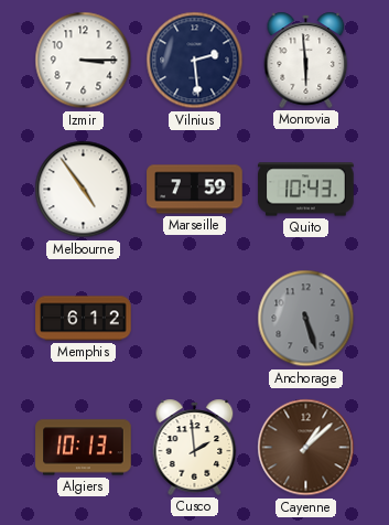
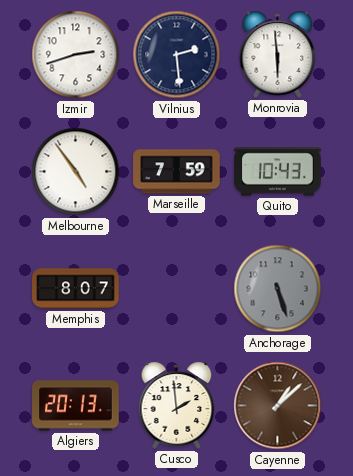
Izmir: 3:15 -> 2:42 (76, 55)
Memphis: 6:12 -> 8:07 (76, 289)
Algiers: 10:13 -> 20:13 (76, 406)
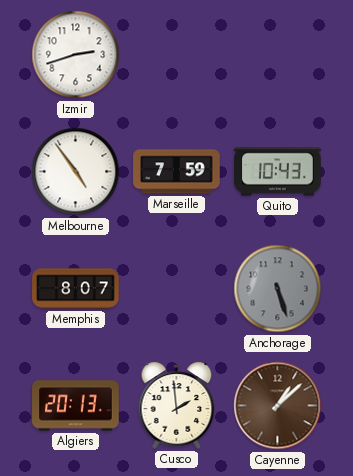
Vilnius: 2:29 -> none (177, 55)
Monrovia: 5:59 -> none (278, 54)
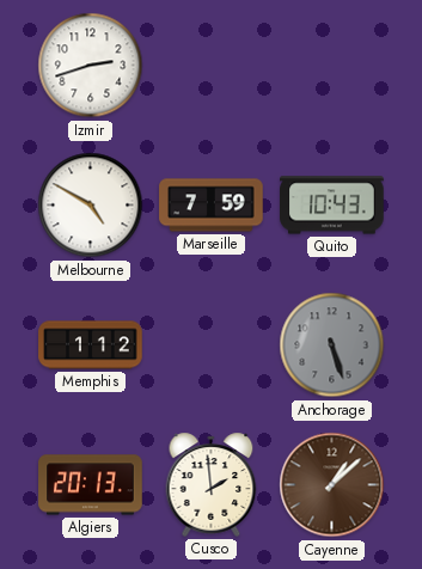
Melbourne: 4:54 -> 4:50 (91, 206)
Memphis: 8:07 -> 1:12 (91, 345)
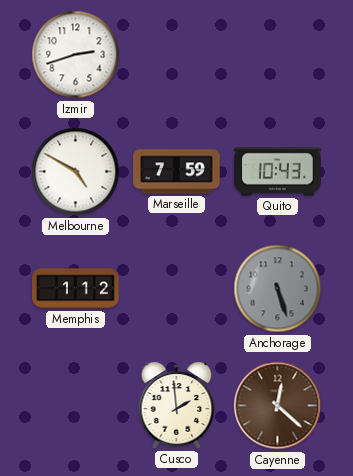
Algiers: 20:13 -> none (91, 485)
Cayenne: 1:08 -> 12:22 (278, 406)
